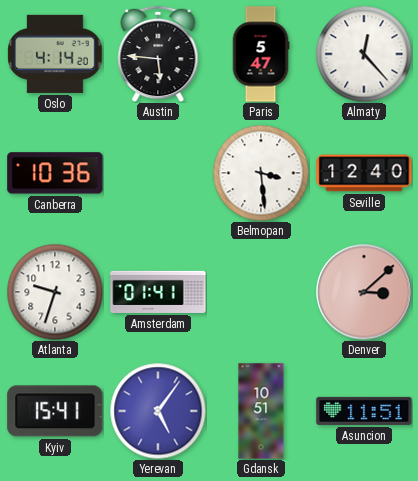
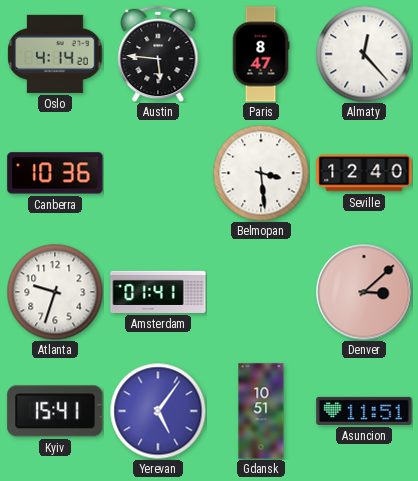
Paris: 5:47 -> 8:47 (261, 54)
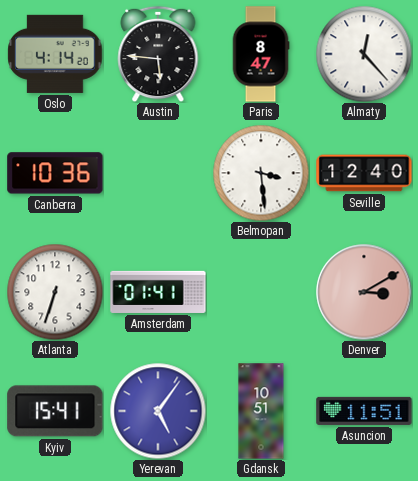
Atlanta: 9:33 -> 6:33 (55, 292)
Denver: 3:08 -> 3:10 (364, 292)
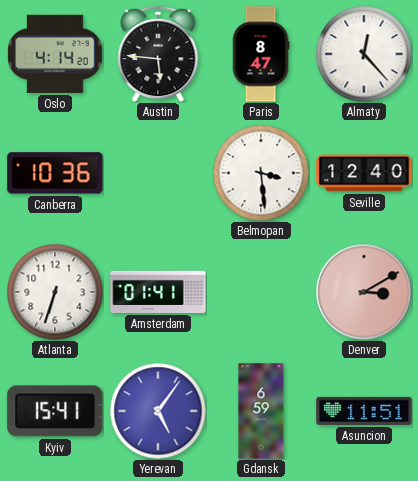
Gdansk: 10:51 -> 6:59 (261, 411)
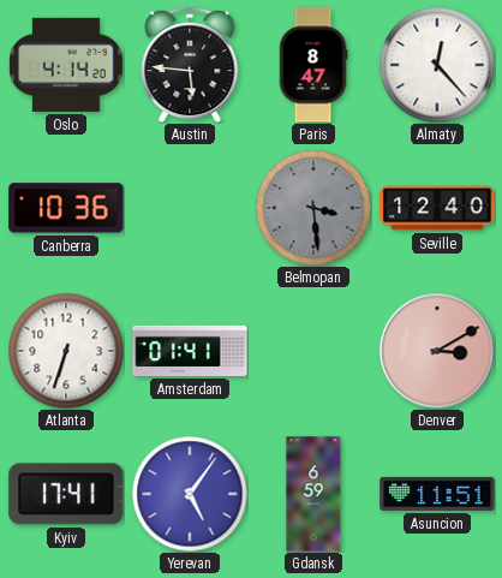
Belmopan dial: white -> grey (313, 208)
Kyiv: 15:41 -> 17:41 (66, 494)
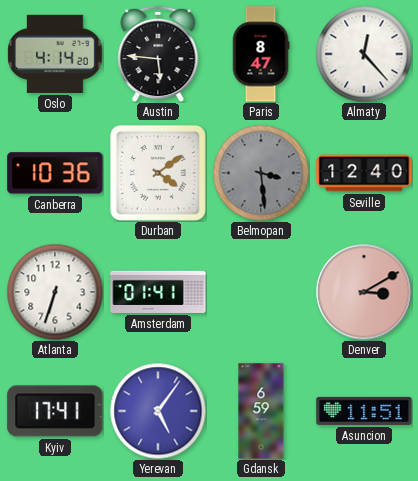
Durban: none -> 4:09 (158, 173)
